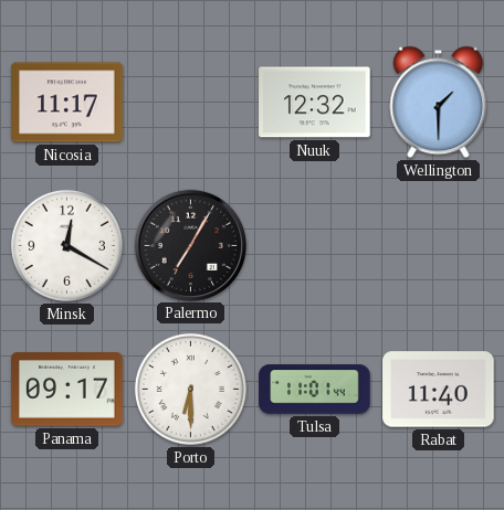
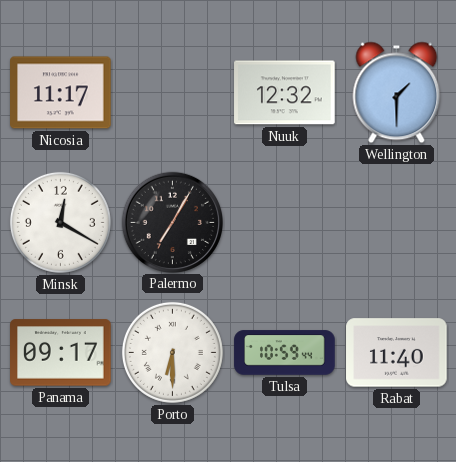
Tulsa: 11:01 -> 10:59 (285, 353)
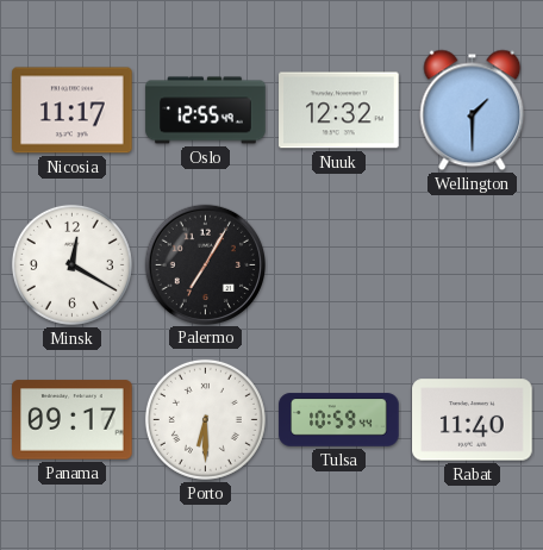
Oslo: none -> 12:55 (206, 111)
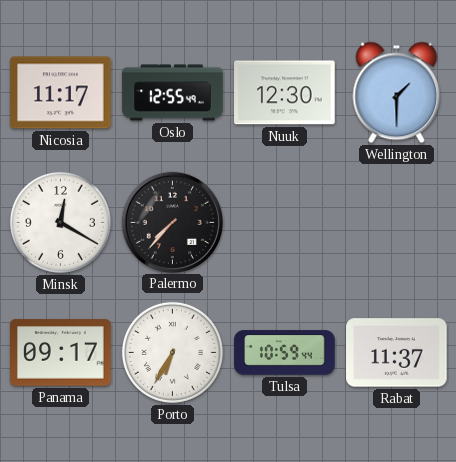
Nuuk: 12:32 -> 12:30 (285, 93)
Palermo: 7:05 -> 7:37 (172, 222)
Porto: 6:30 -> 6:35 (172, 352)
Rabat: 11:40 -> 11:37 (397, 353)
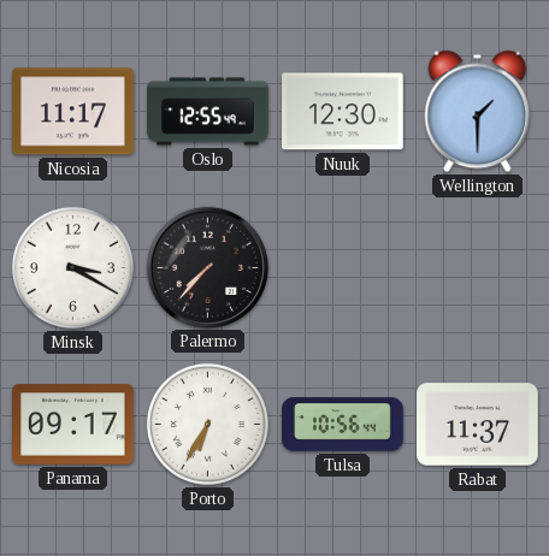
Minsk: 12:20 -> 3:20 (72, 267)
Tulsa: 10:59 -> 10:56 (343, 425)
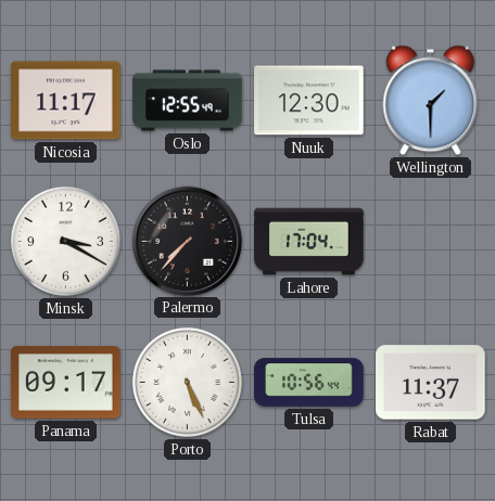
Lahore: none -> 17:04 (309, 242)
Porto: 6:35 -> 5:26 (187, 382)
